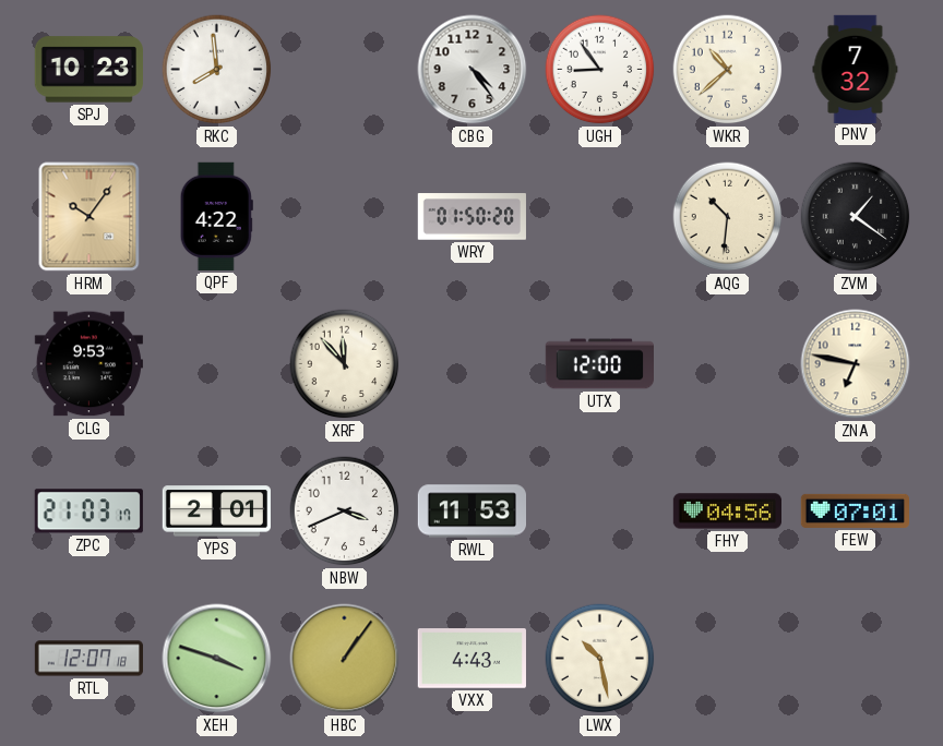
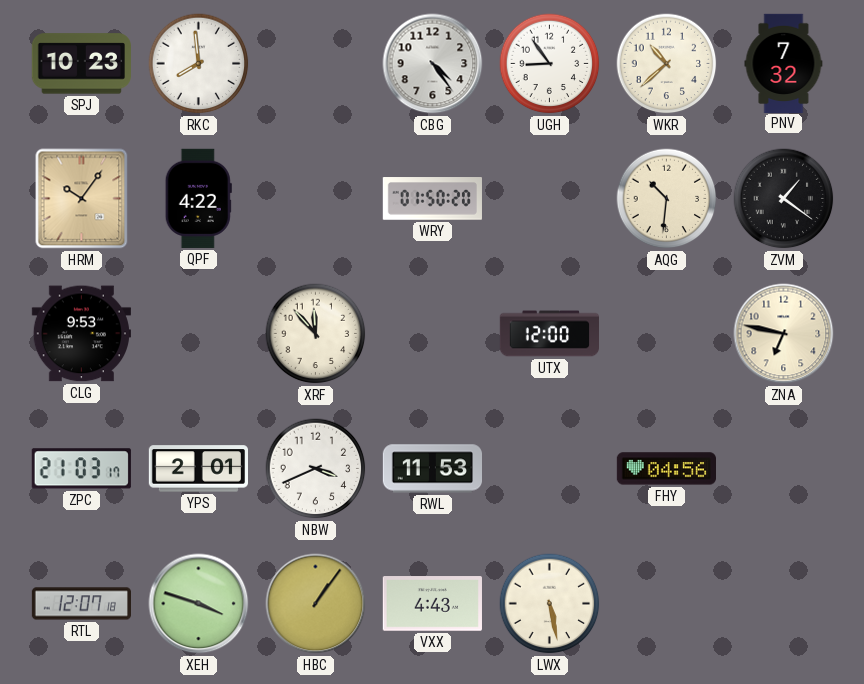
FEW: 07:01 -> none (855, 510)
LWX: 10:28 -> 5:28 (550, 604)
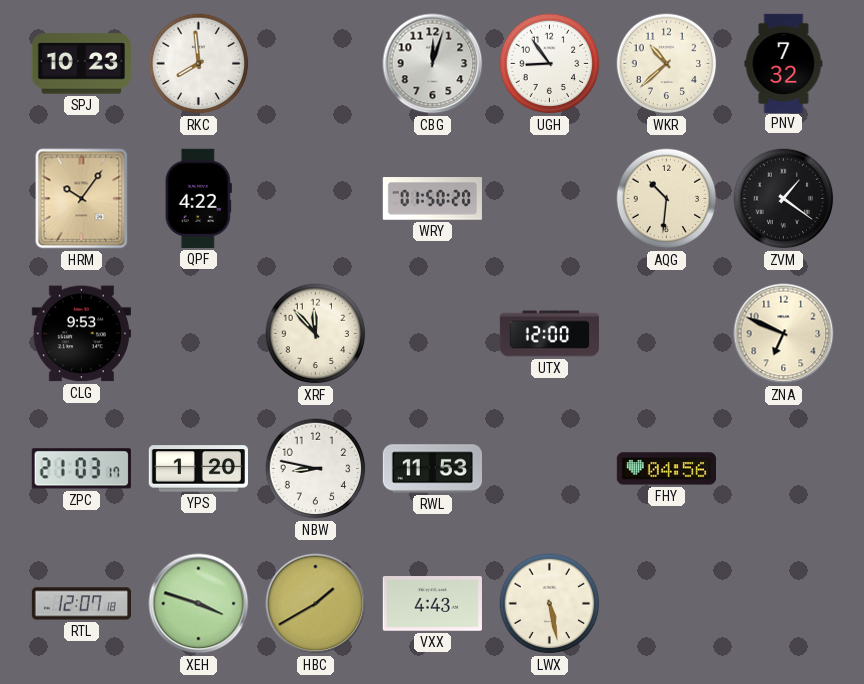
CBG: 4:24 -> 12:03 (433, 64)
ZNA: 6:47 -> 6:49 (784, 334)
YPS: 2:01 -> 1:20 (198, 469)
NBW: 3:41 -> 8:47 (316, 469)
HBC: 1:06 -> 1:40 (316, 604)
